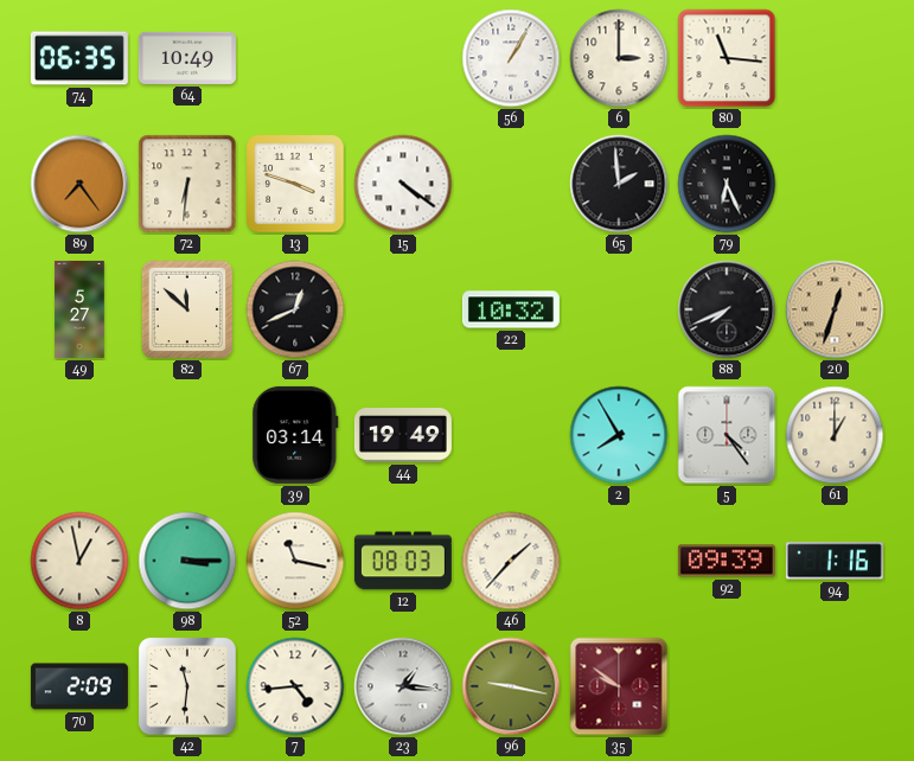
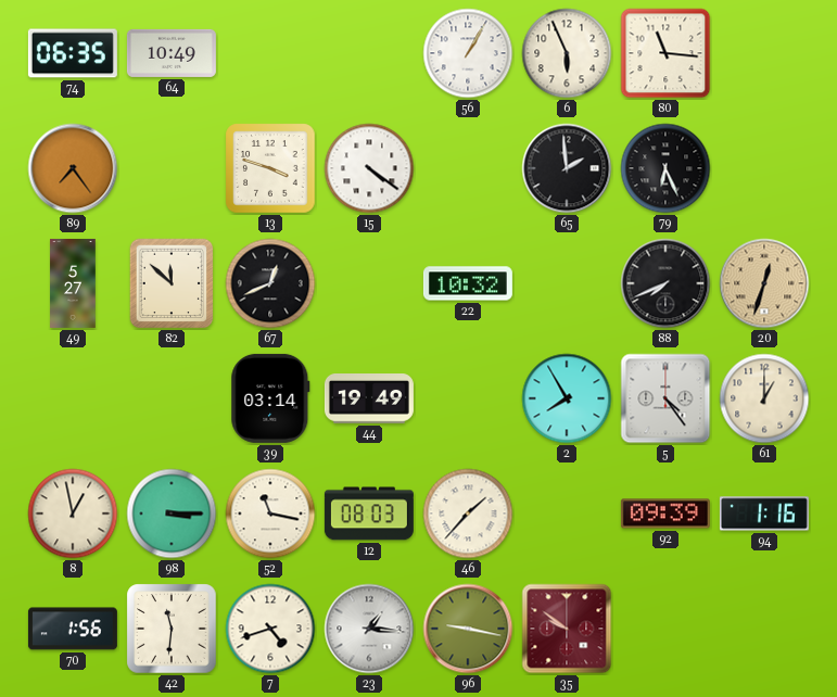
6: 3:00 -> 5:56 (567, 53)
72: 6:31 -> none (187, 184)
70: 2:09 -> 1:56 (73, 629)
7: 4:44 -> 4:42 (270, 629)
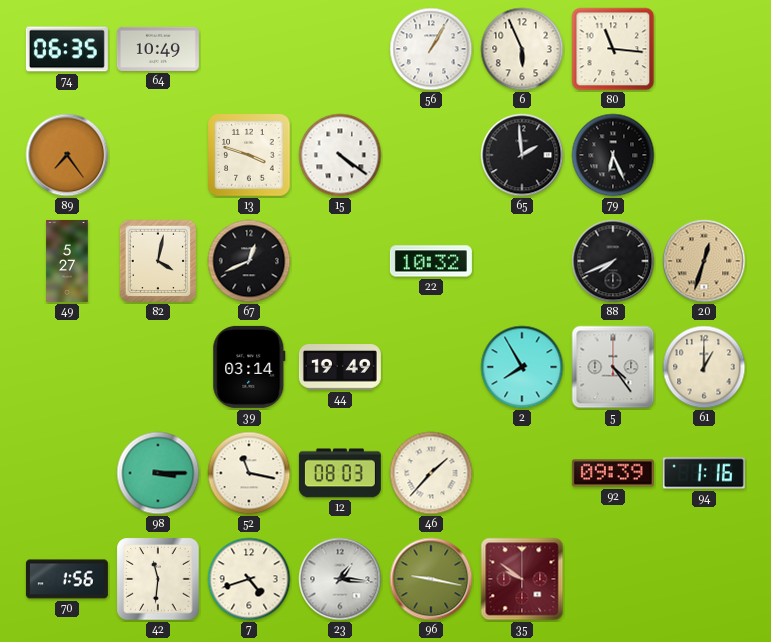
82: 11:52 -> 4:02 (158, 261)
8: 12:58 -> none (73, 514)
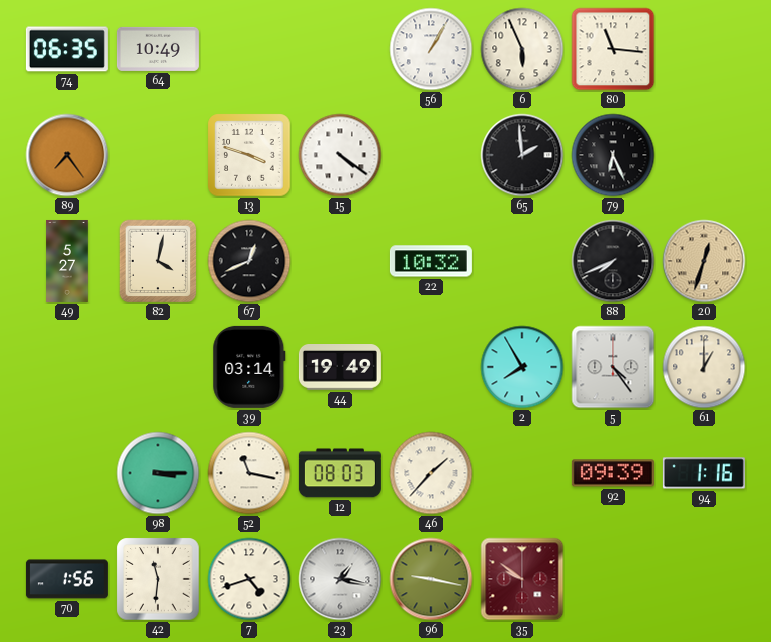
23: 1:16 -> 1:17 (340, 579)
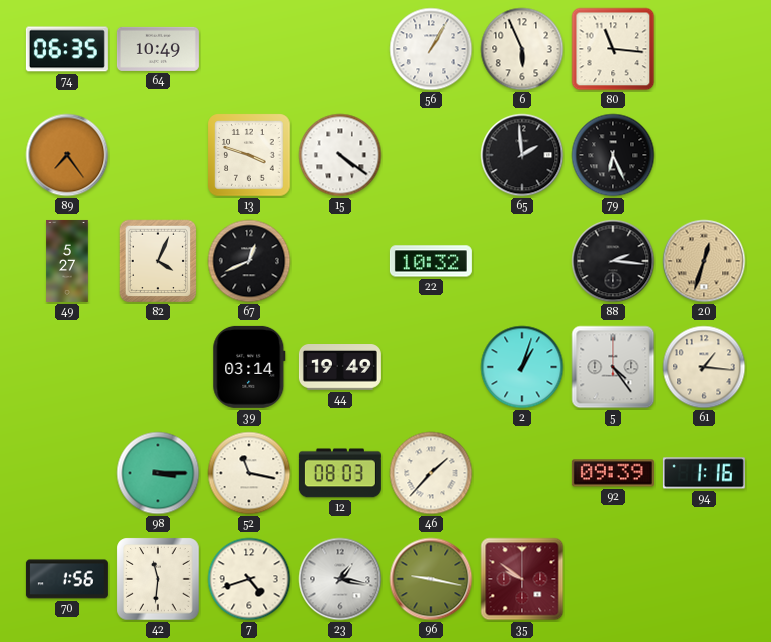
82: 4:02 -> 4:04 (158, 261)
88: 7:41 -> 2:16 (613, 261)
2: 7:55 -> 1:03 (522, 367)
61: 1:00 -> 1:16 (704, 367)
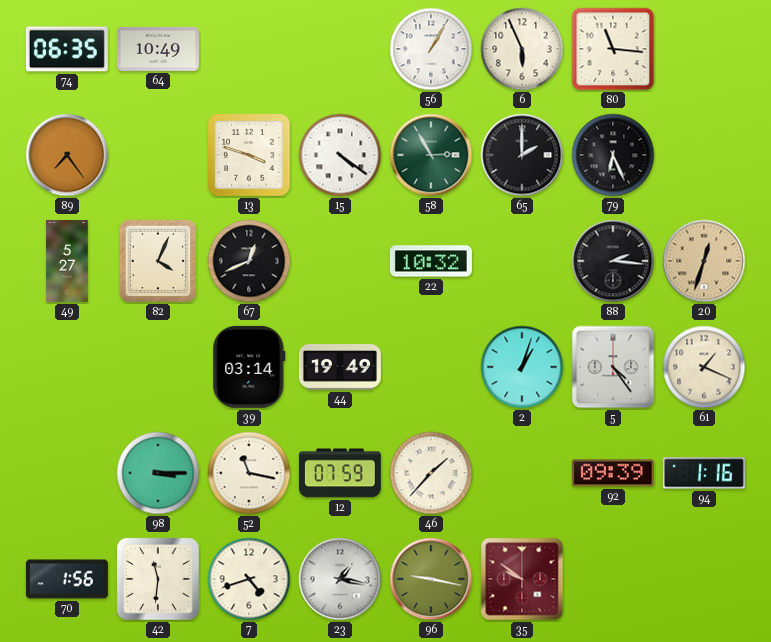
58: none -> 2:55 (431, 155)
65: 1:59 -> 2:00 (522, 155)
61: 1:16 -> 1:19 (704, 367)
12: 08:03 -> 07:59 (340, 473)
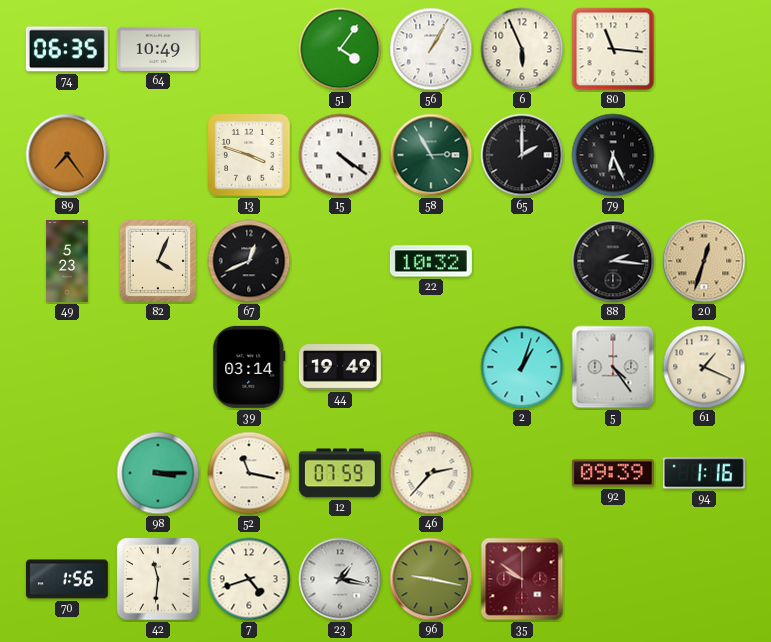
51: none -> 4:06 (340, 49)
49: 5:27 -> 5:23 (67, 261)
46: 1:37 -> 2:37 (431, 473)
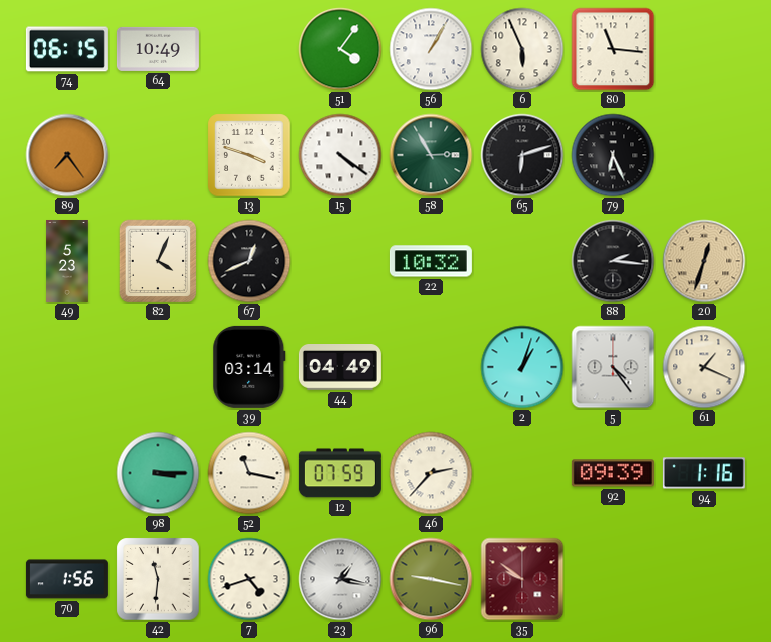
74: 06:35 -> 06:15 (67, 49)
65: 2:00 -> 6:12 (522, 155)
44: 19:49 -> 04:49 (340, 368)
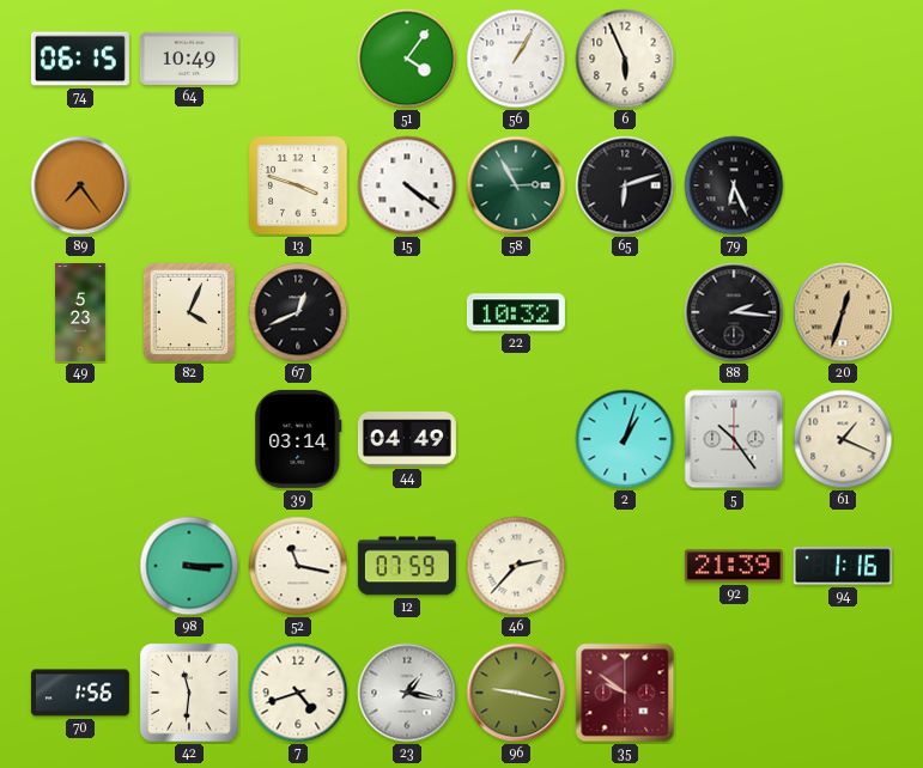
80: 11:16 -> none (613, 49)
5: 4:24 -> 10:24 (734, 439)
92: 09:39 -> 21:39 (734, 566)
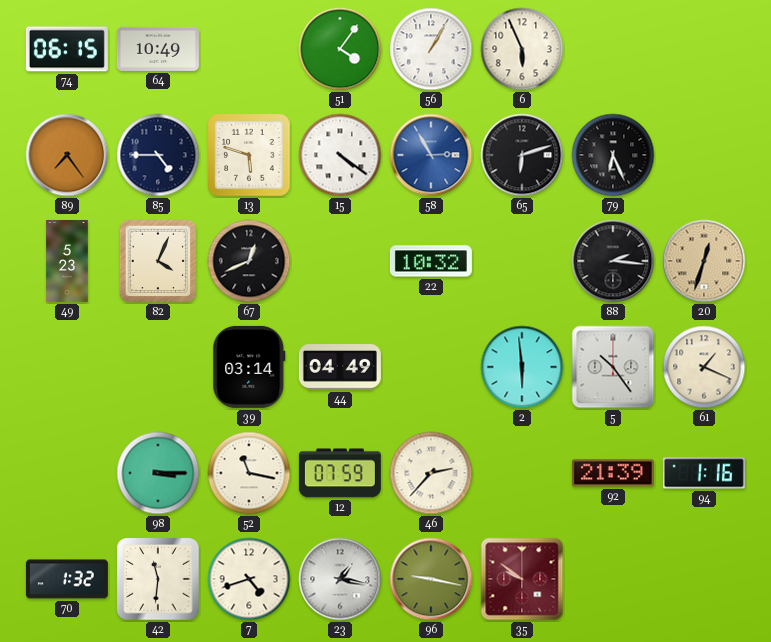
85: none -> 4:45 (158, 155)
13: 3:48 -> 5:48 (249, 155)
58 dial: green -> blue (431, 155)
2: 1:03 -> 5:59 (522, 367)
70: 1:56 -> 1:32 (67, 579)
